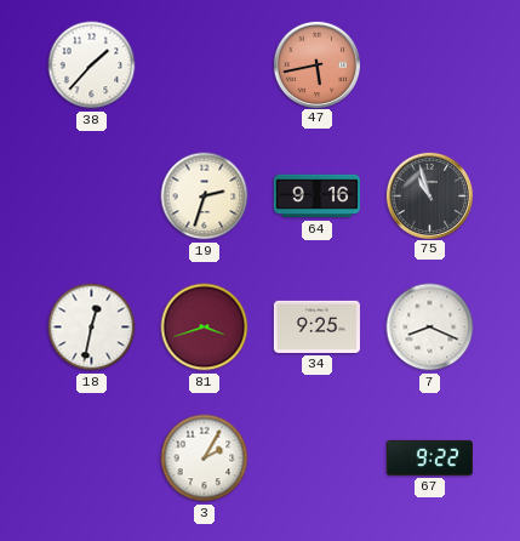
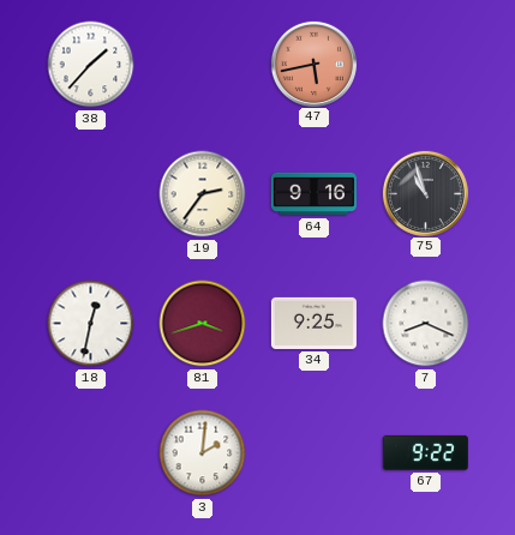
19: 2:33 -> 2:36 (203, 194)
3: 2:05 -> 2:01 (203, 453)
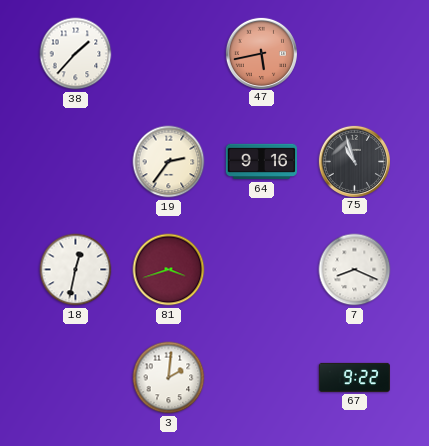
34: 9:25 -> none (313, 323)
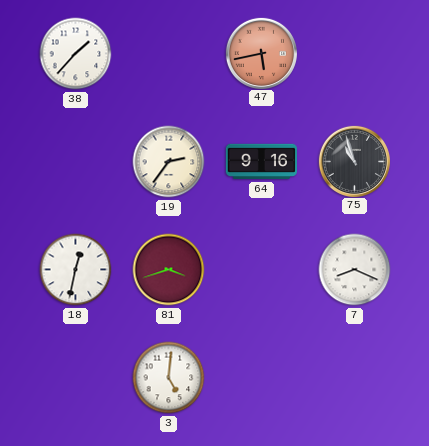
3: 2:01 -> 5:01 (169, 378)
67: 9:22 -> none (354, 377)
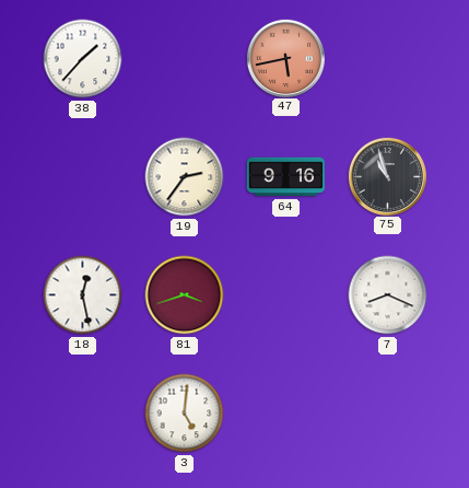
18: 12:32 -> 12:28 (83, 295)
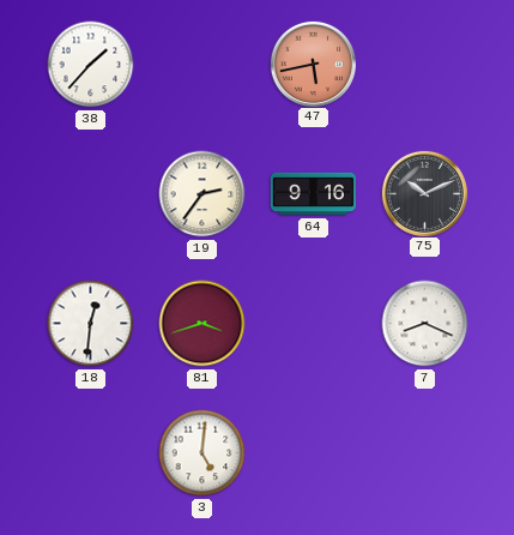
75: 10:57 -> 10:11 (424, 193)
18: 12:28 -> 12:31 (91, 324)
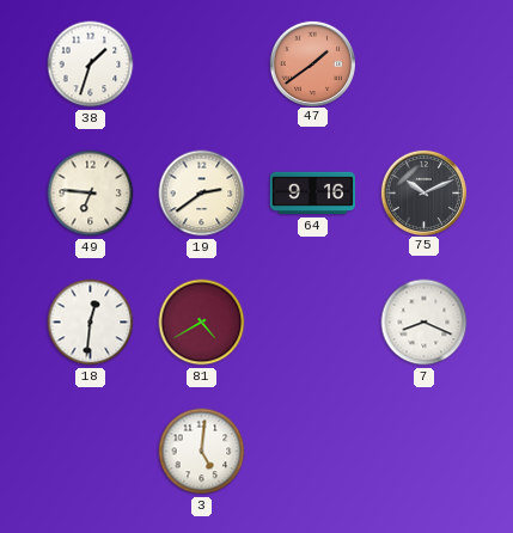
38: 1:37 -> 1:33 (91, 65)
47: 5:43 -> 1:39 (312, 63)
49: none -> 6:46 (91, 194)
19: 2:36 -> 2:39 (202, 194)
81: 3:42 -> 4:40 (202, 323)
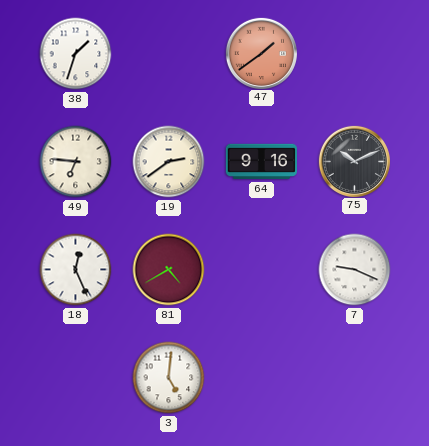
18: 12:31 -> 12:26 (76, 270)
7: 8:19 -> 9:19 (355, 270)
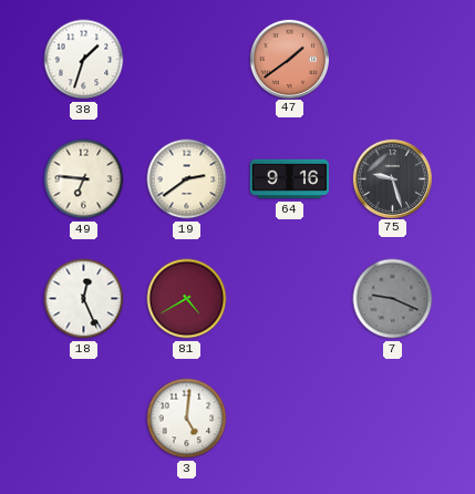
75: 10:11 -> 9:27 (392, 178)
7 dial: white -> grey (393, 299)
